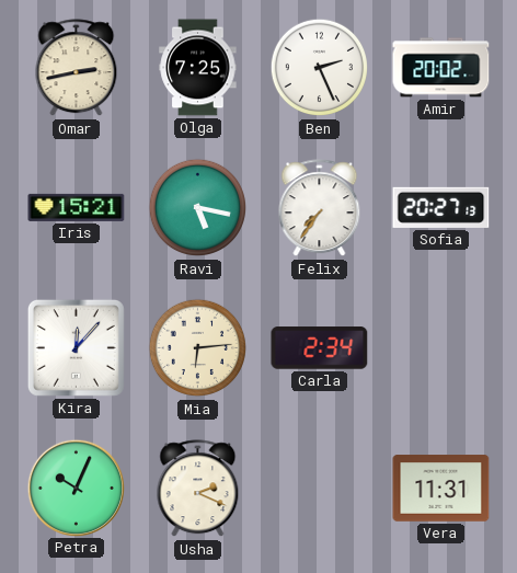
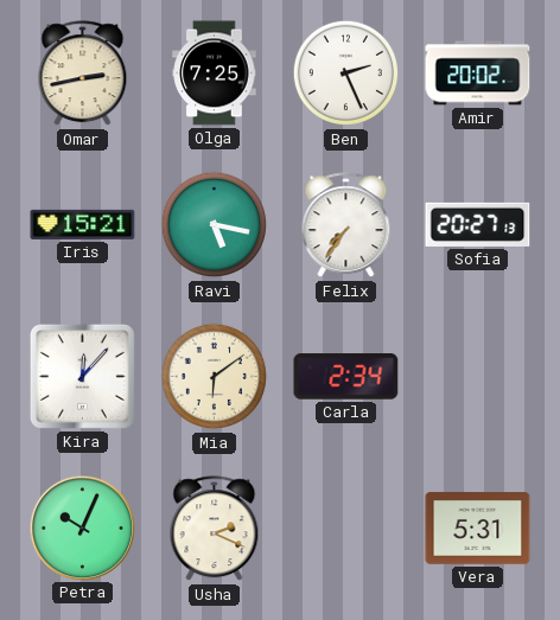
Mia: 6:14 -> 6:09 (215, 377)
Vera: 11:31 -> 5:31 (478, 529)
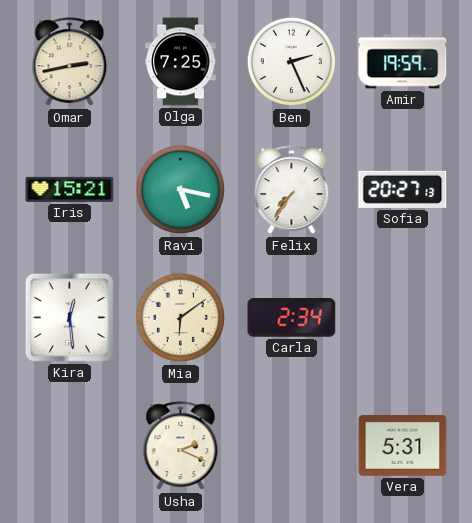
Amir: 20:02 -> 19:59 (403, 62)
Kira: 12:07 -> 12:29 (69, 317)
Petra: 10:04 -> none (82, 528)
